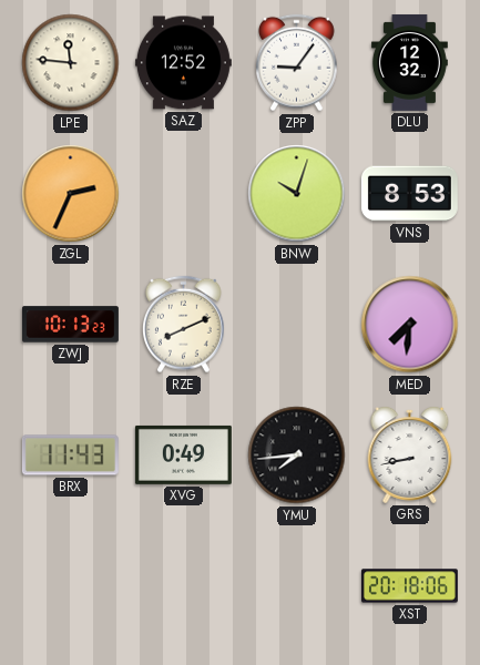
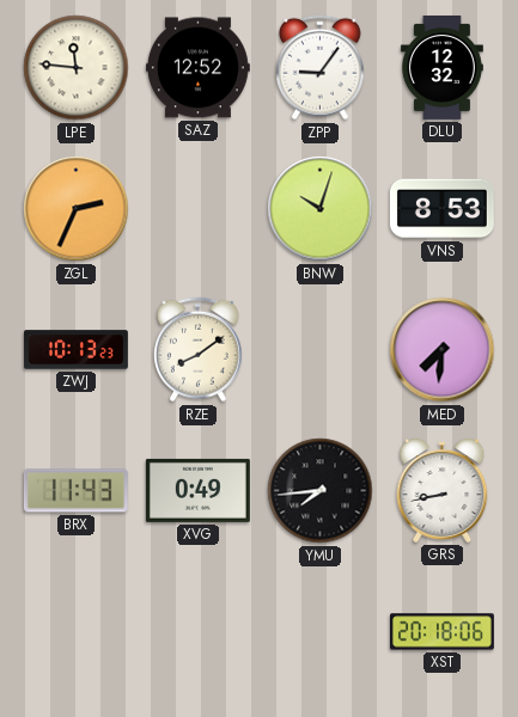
RZE: 8:11 -> 8:09 (199, 350)
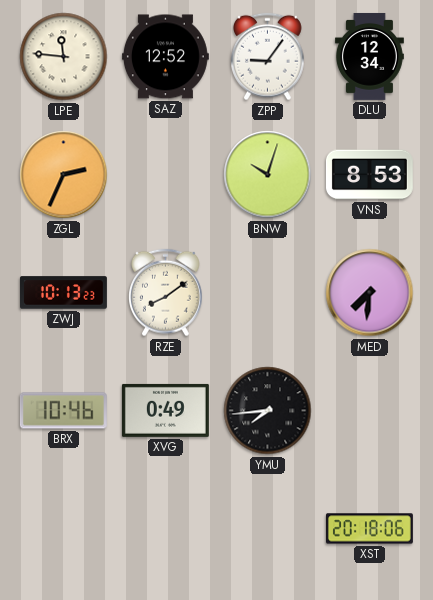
DLU: 12:32 -> 12:34 (369, 56)
BRX: 11:43 -> 10:46 (63, 411)
GRS: 8:43 -> none (443, 490)
